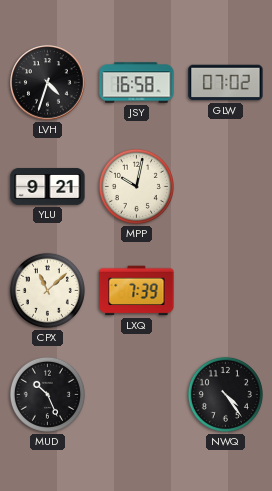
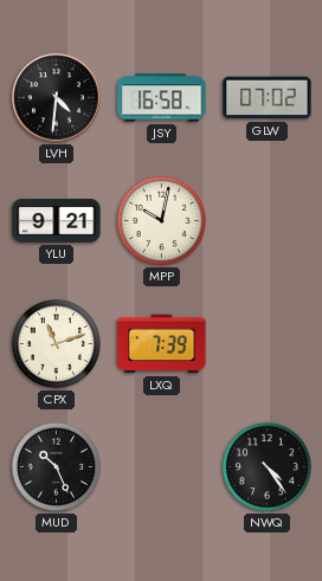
LVH: 4:33 -> 4:31 (57, 98)
CPX: 11:08 -> 11:12 (56, 343)
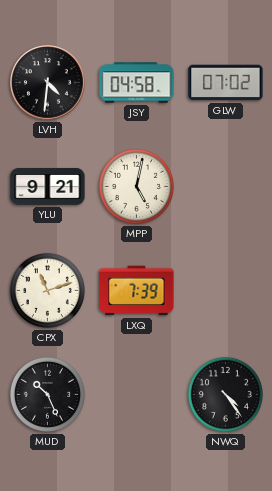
JSY: 16:58 -> 04:58 (137, 83)
MPP: 10:02 -> 5:02 (136, 186)
